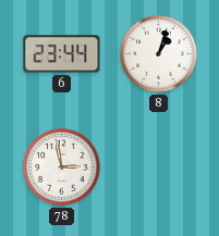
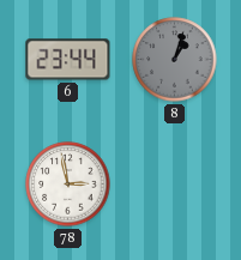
8 dial: white -> grey (175, 60)
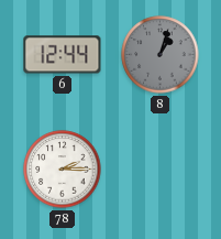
6: 23:44 -> 12:44 (63, 55)
78: 2:58 -> 2:15 (63, 170)
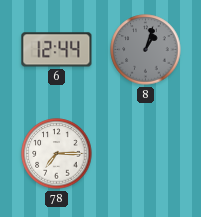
78: 2:15 -> 7:15 (57, 154)
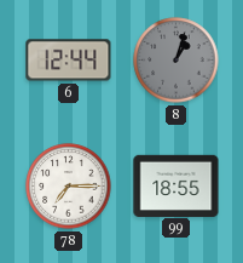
99: none -> 18:55 (177, 185)
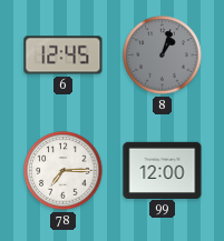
6: 12:44 -> 12:45 (64, 56)
99: 18:55 -> 12:00 (163, 170)
